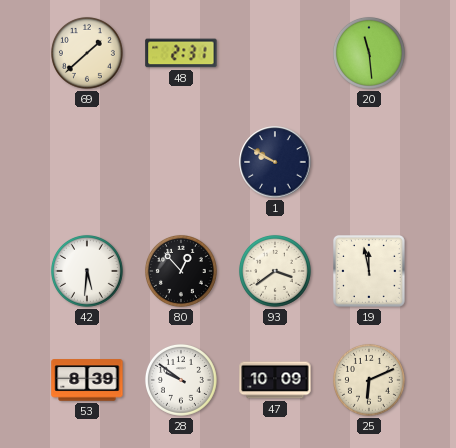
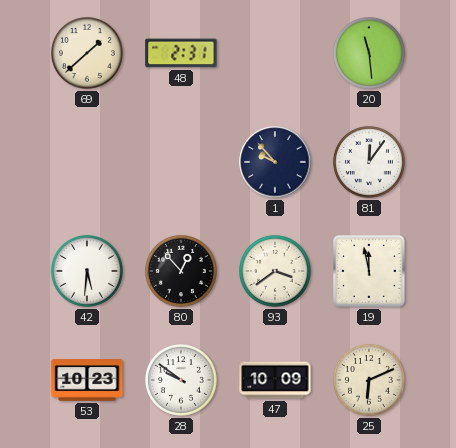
1: 9:50 -> 9:53 (275, 162)
81: none -> 12:06 (369, 162)
53: 8:39 -> 10:23 (87, 380)
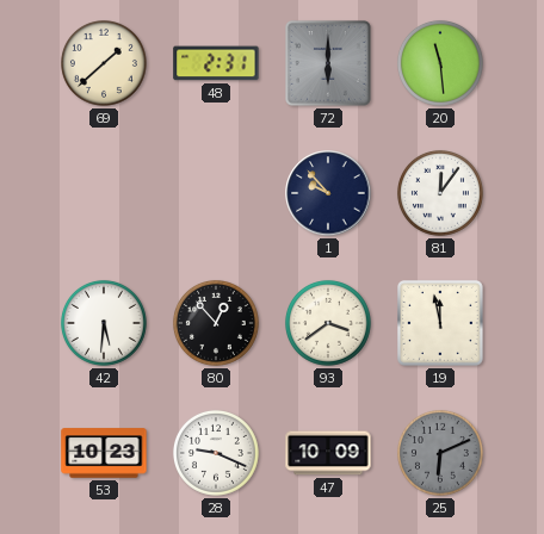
72: none -> 6:00 (328, 63)
28: 9:51 -> 9:19 (216, 453)
25 dial: cream -> grey (440, 453)
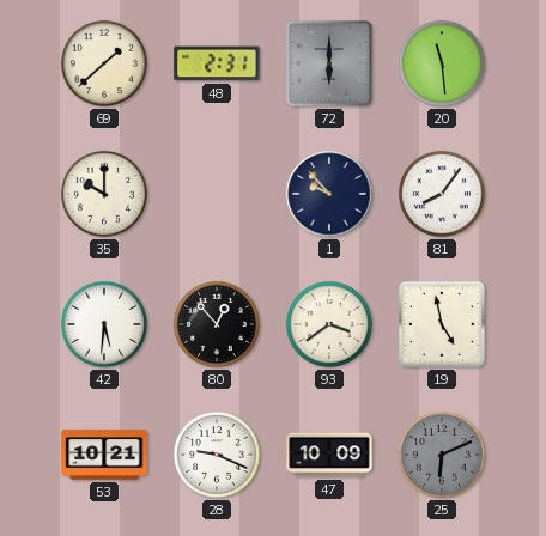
35: none -> 10:00 (104, 194)
81: 12:06 -> 8:06 (442, 194)
19: 11:58 -> 4:58 (443, 325)
53: 10:23 -> 10:21 (104, 455)
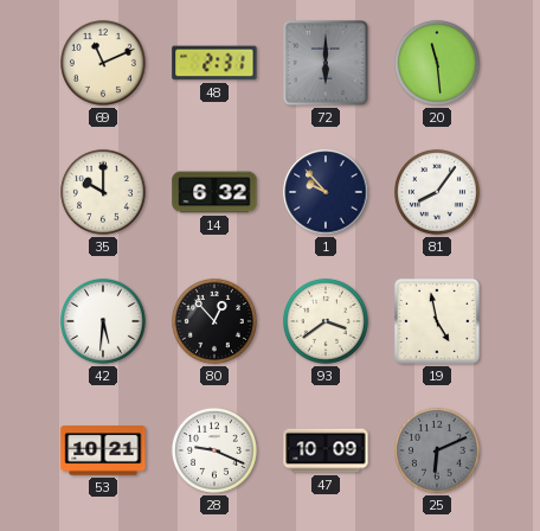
69: 1:38 -> 11:11 (103, 63)
14: none -> 6:32 (214, 192)
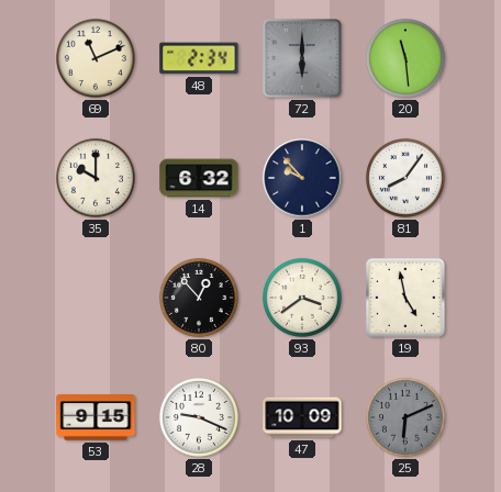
48: 2:31 -> 2:34 (199, 58)
42: 5:31 -> none (103, 321)
53: 10:21 -> 9:15 (96, 417)
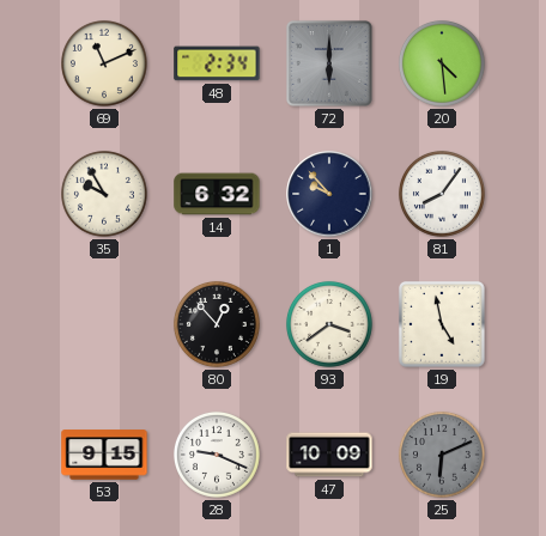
20: 11:29 -> 4:29 (442, 63)
35: 10:00 -> 9:55 (104, 194)
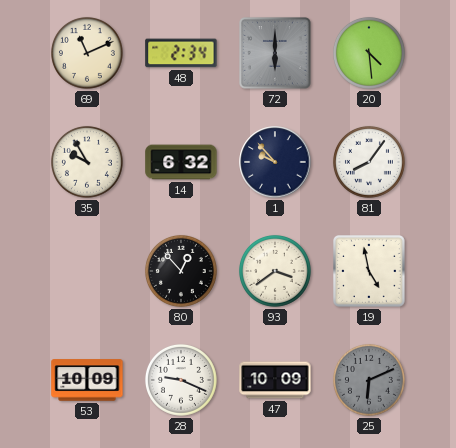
53: 9:15 -> 10:09 (87, 380)
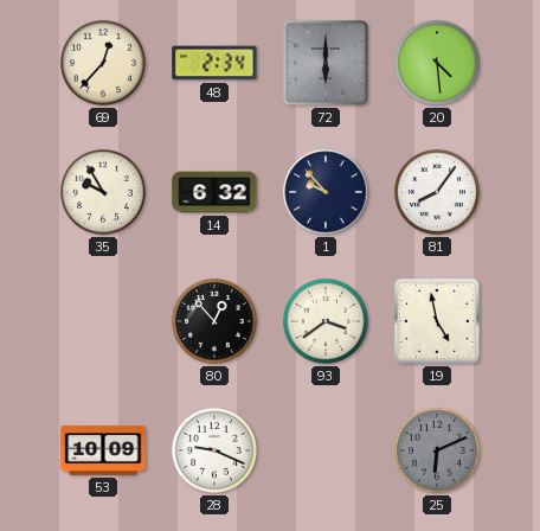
69: 11:11 -> 12:37 (103, 63)
47: 10:09 -> none (275, 380)
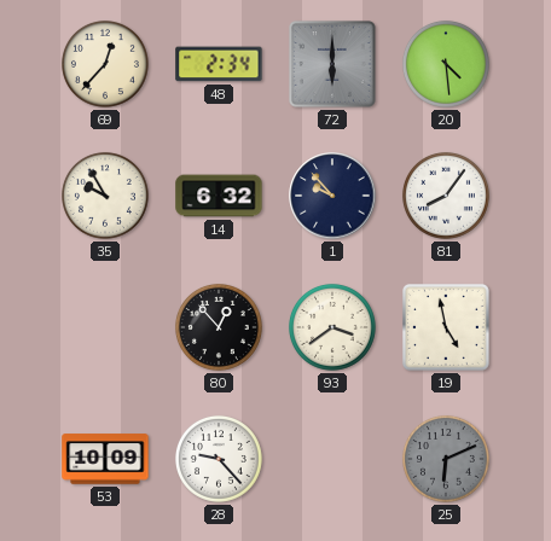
28: 9:19 -> 9:23 (219, 459)
